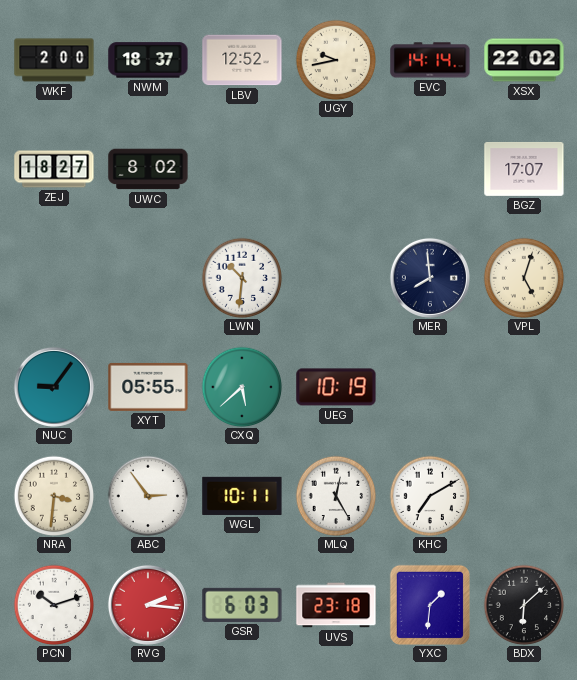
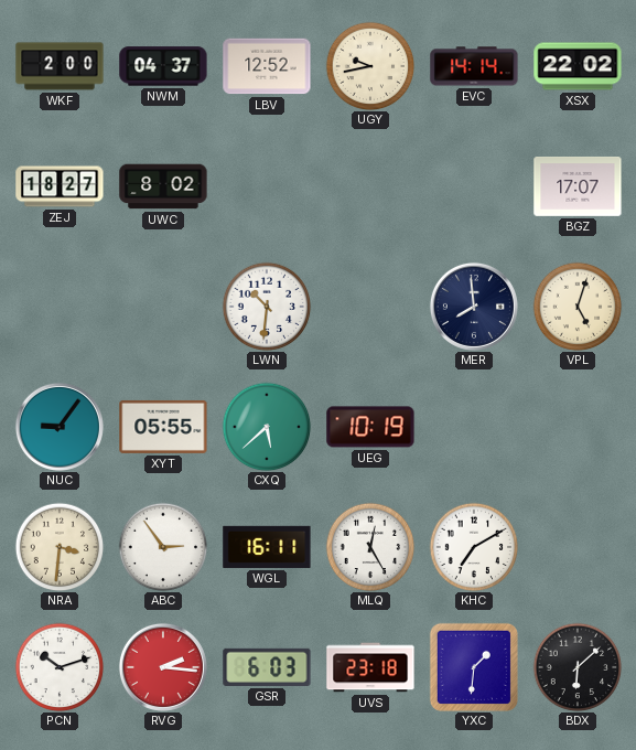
NWM: 18:37 -> 04:37 (163, 66)
WGL: 10:11 -> 16:11 (267, 547)
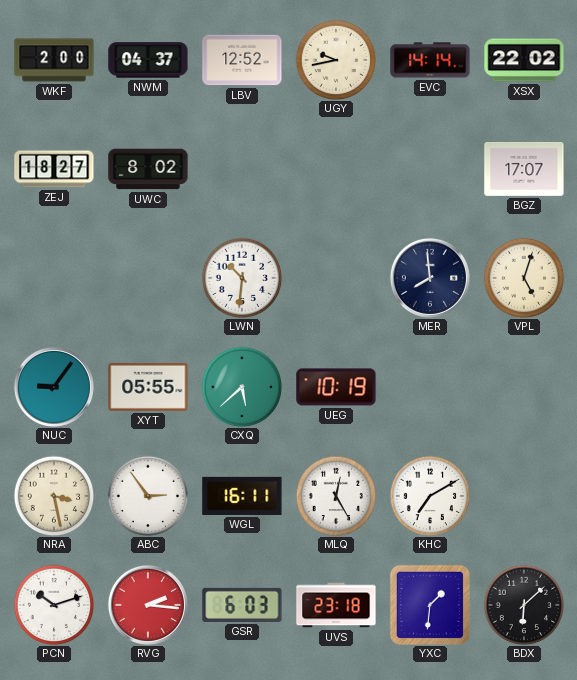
NRA: 3:31 -> 3:28 (54, 496)
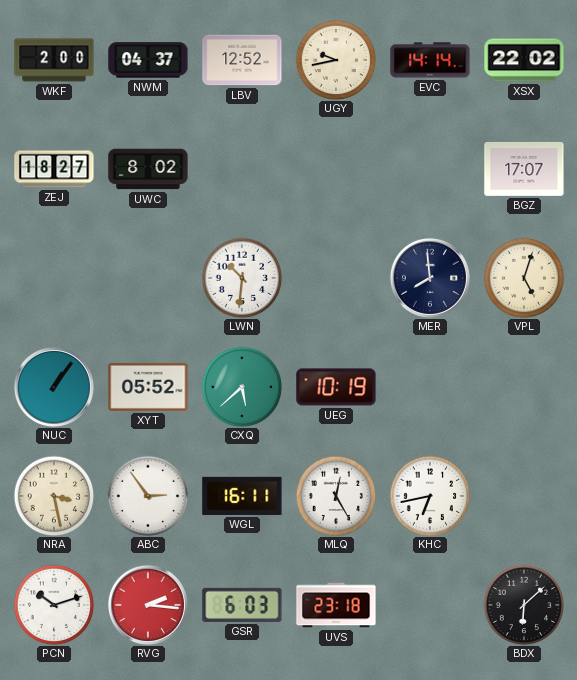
NUC: 9:06 -> 1:06 (54, 387)
XYT: 05:55 -> 05:52 (148, 387)
KHC: 7:10 -> 6:43 (430, 496)
YXC: 1:31 -> none (430, 605)
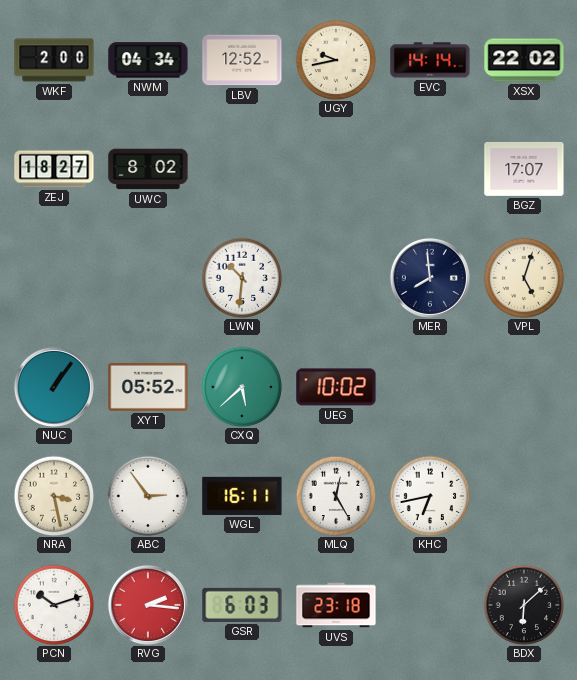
NWM: 04:37 -> 04:34 (148, 60)
UEG: 10:19 -> 10:02 (336, 387)
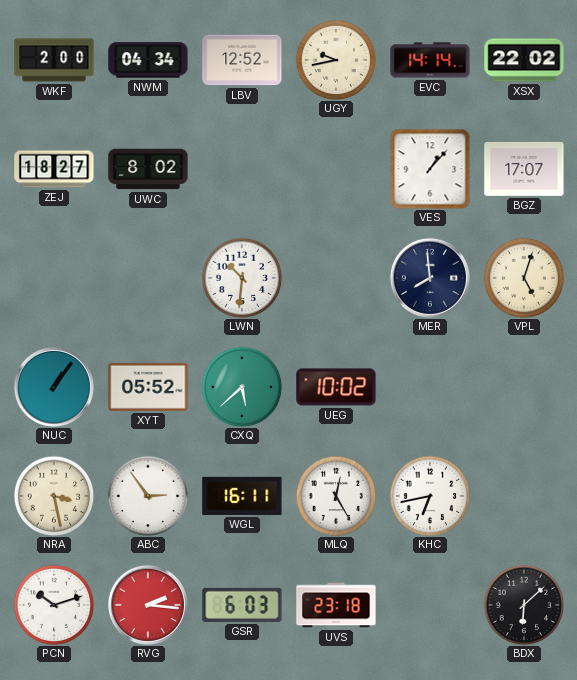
VES: none -> 1:07 (430, 169)
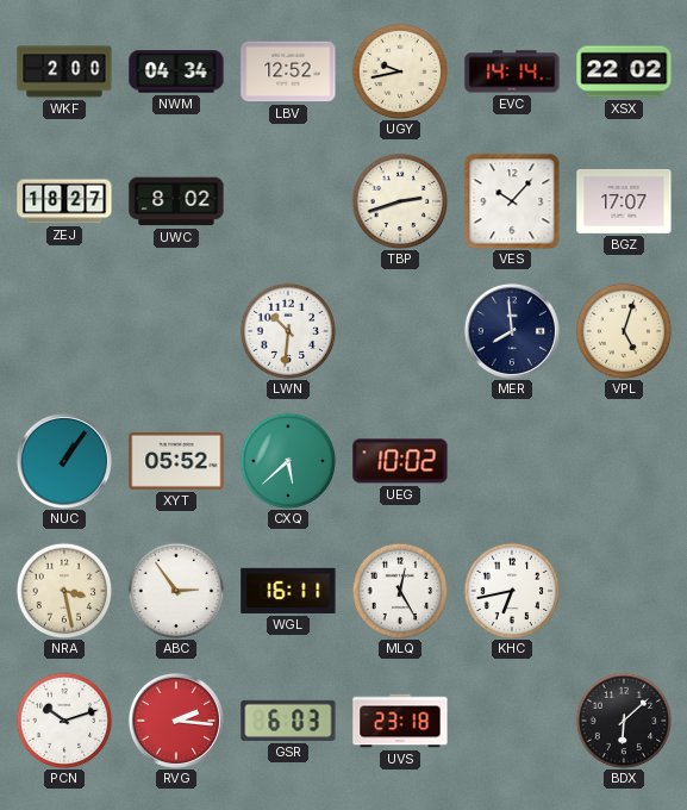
TBP: none -> 2:42 (400, 201)
VES: 1:07 -> 10:07 (512, 201)
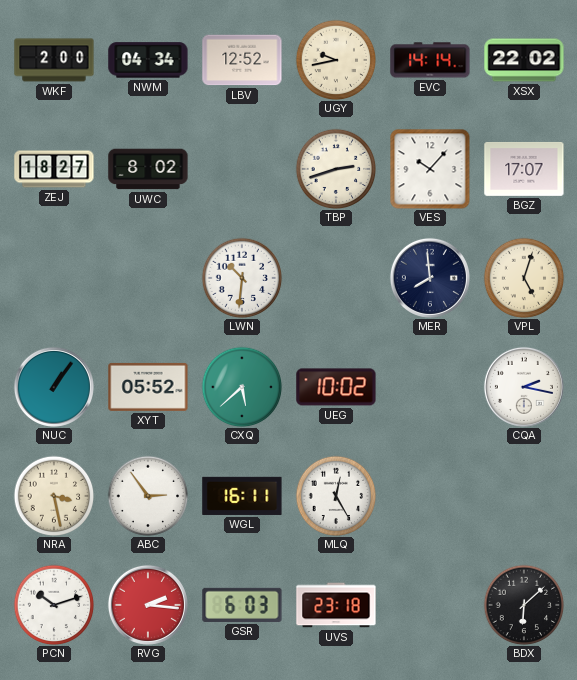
CQA: none -> 2:17 (524, 387)
KHC: 6:43 -> none (512, 591)
